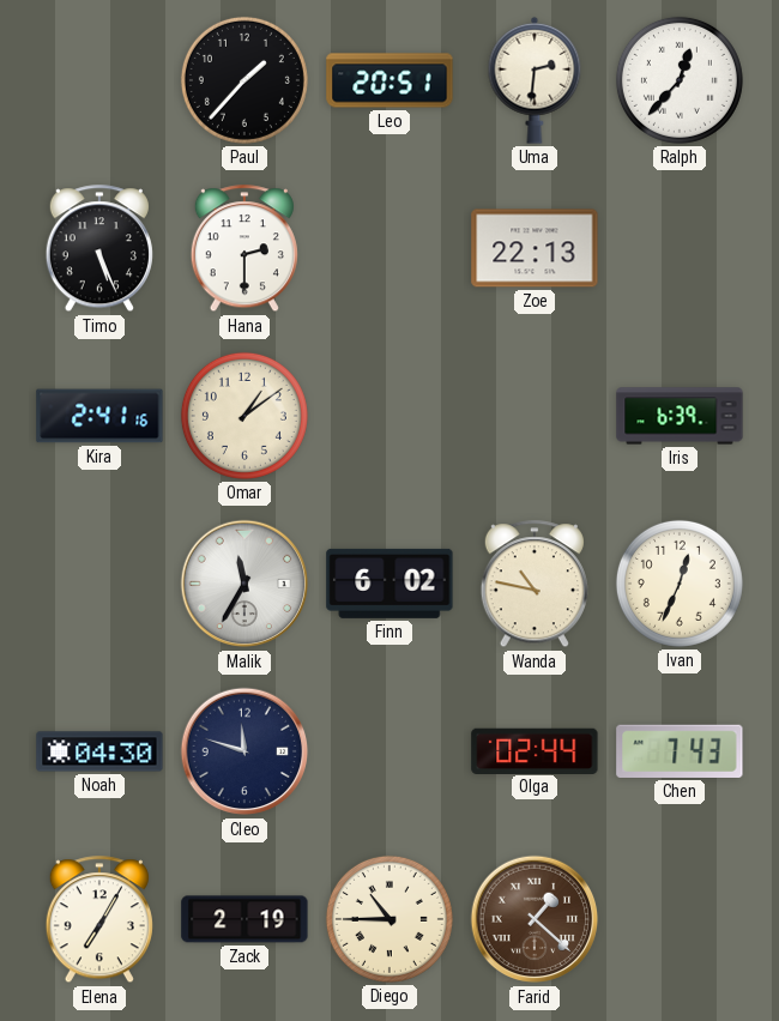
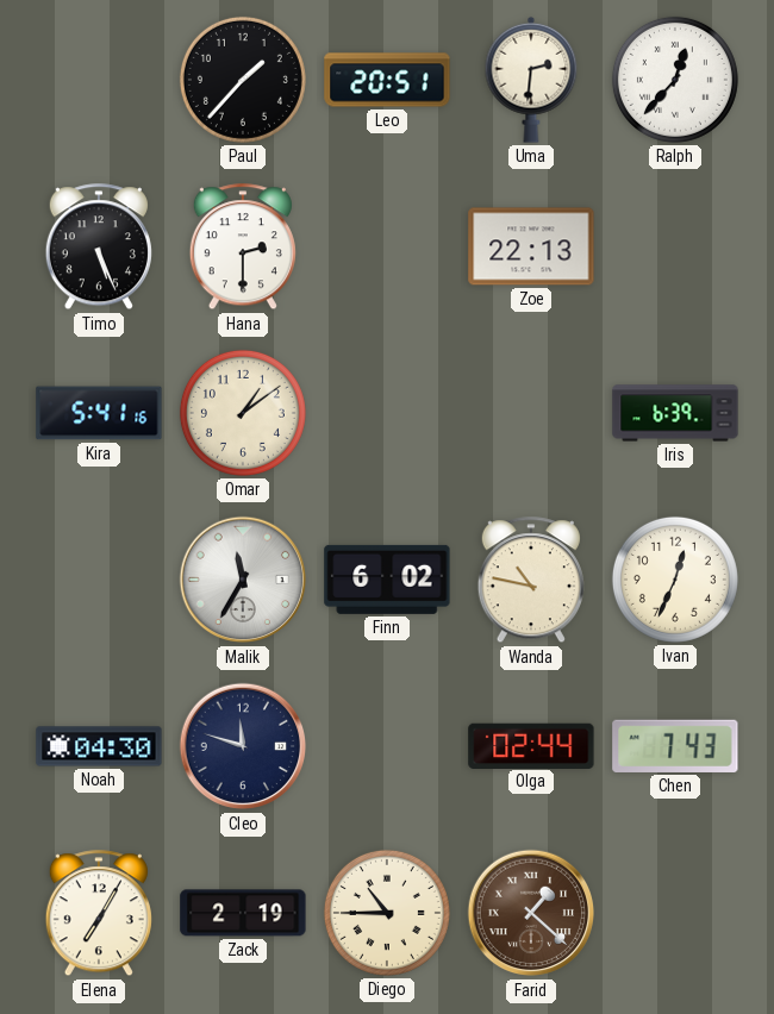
Kira: 2:41 -> 5:41 (99, 413)
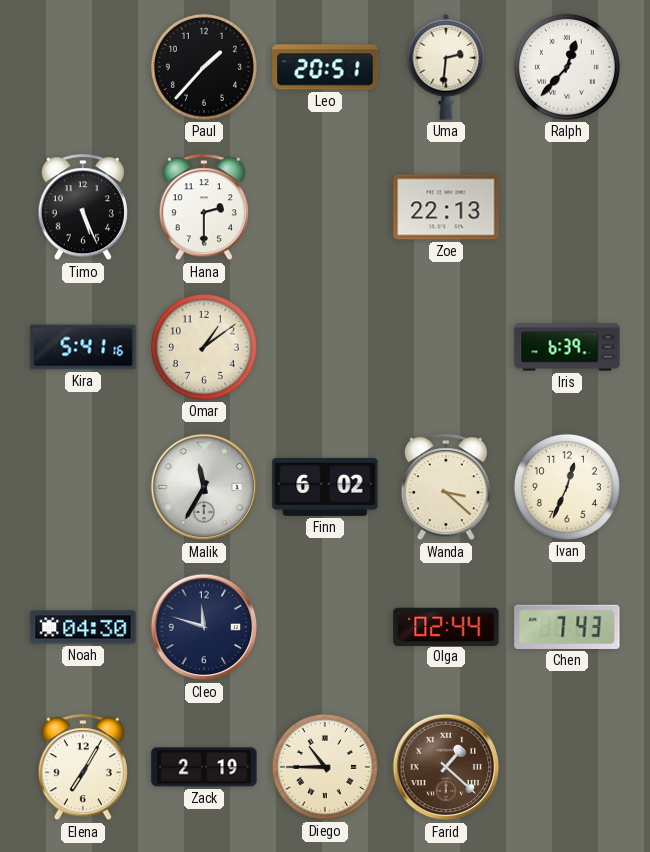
Wanda: 10:47 -> 3:22 (446, 488)
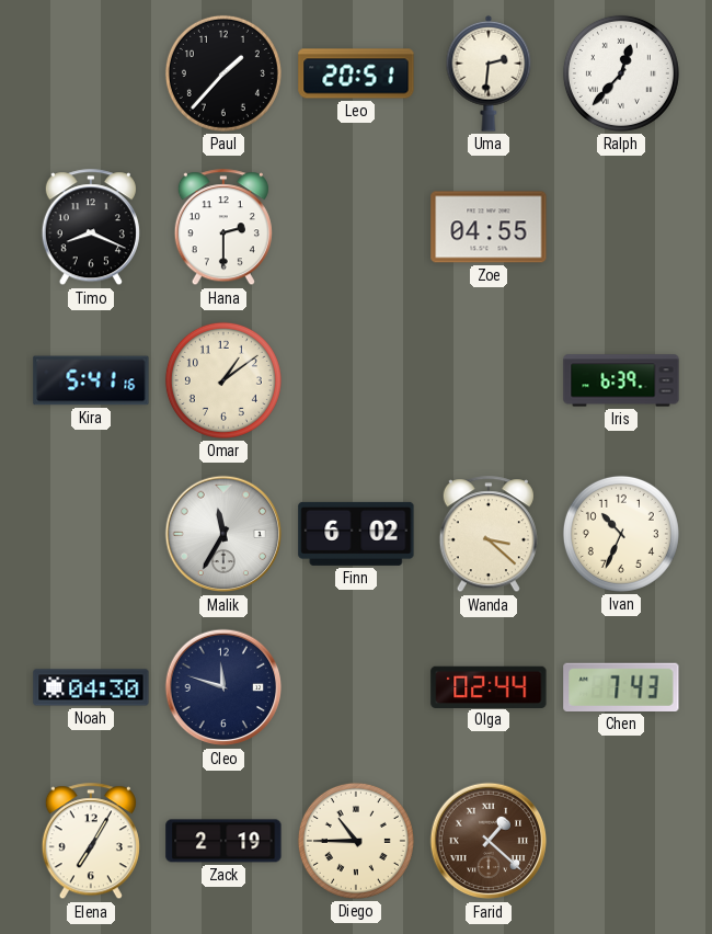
Timo: 5:26 -> 8:19 (91, 228)
Zoe: 22:13 -> 04:55 (489, 227)
Ivan: 12:34 -> 10:34 (621, 534)
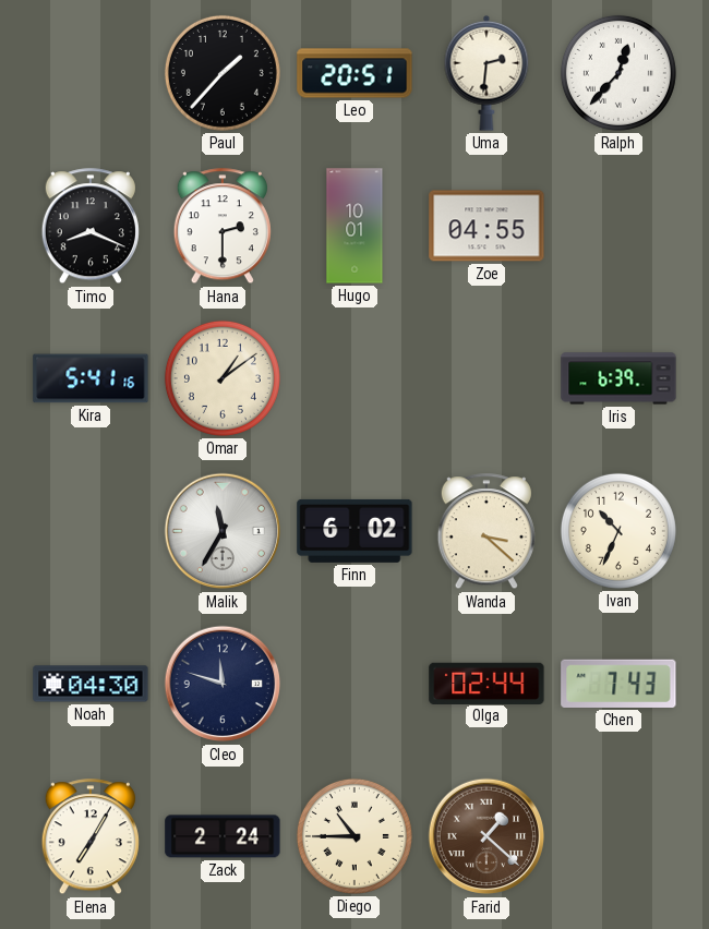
Hugo: none -> 10:01 (354, 226)
Zack: 2:19 -> 2:24 (223, 836)
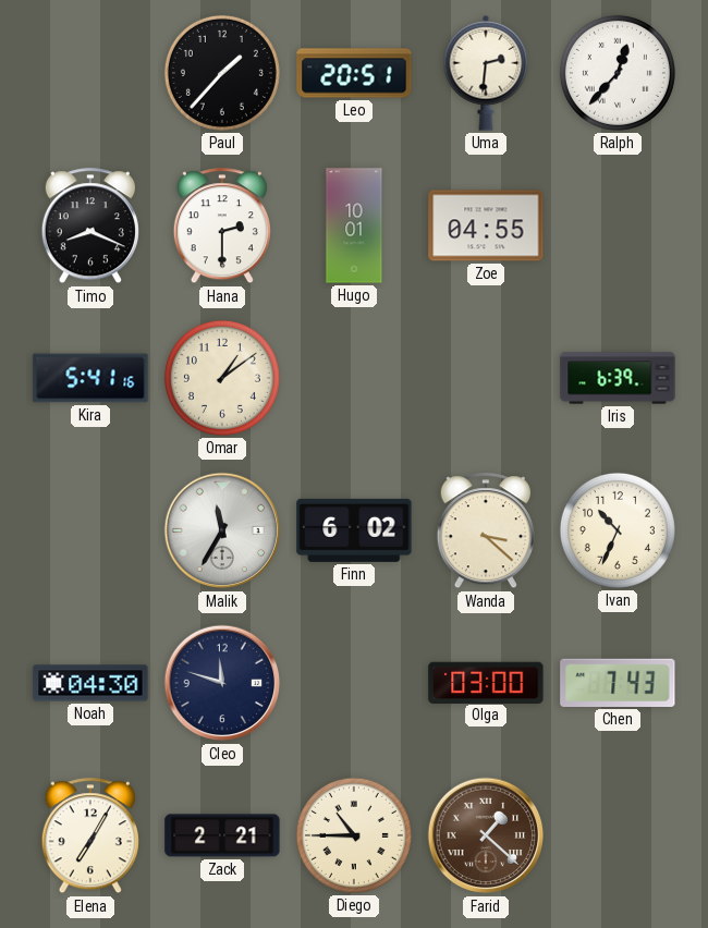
Olga: 02:44 -> 03:00 (486, 682)
Zack: 2:24 -> 2:21 (222, 835)
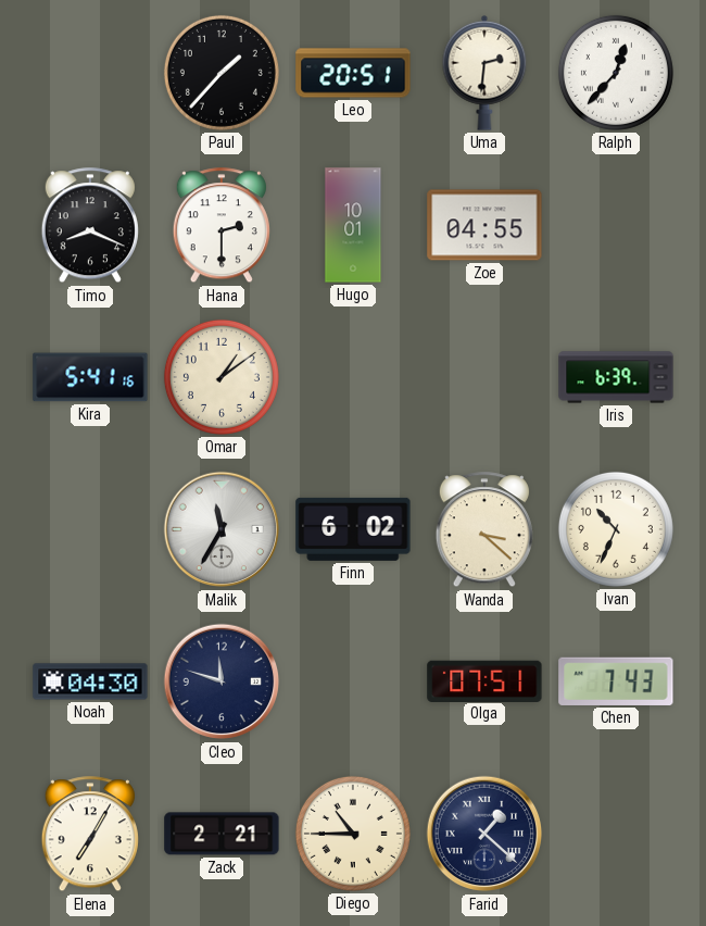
Olga: 03:00 -> 07:51 (484, 680)
Farid dial: brown -> navy (484, 834)
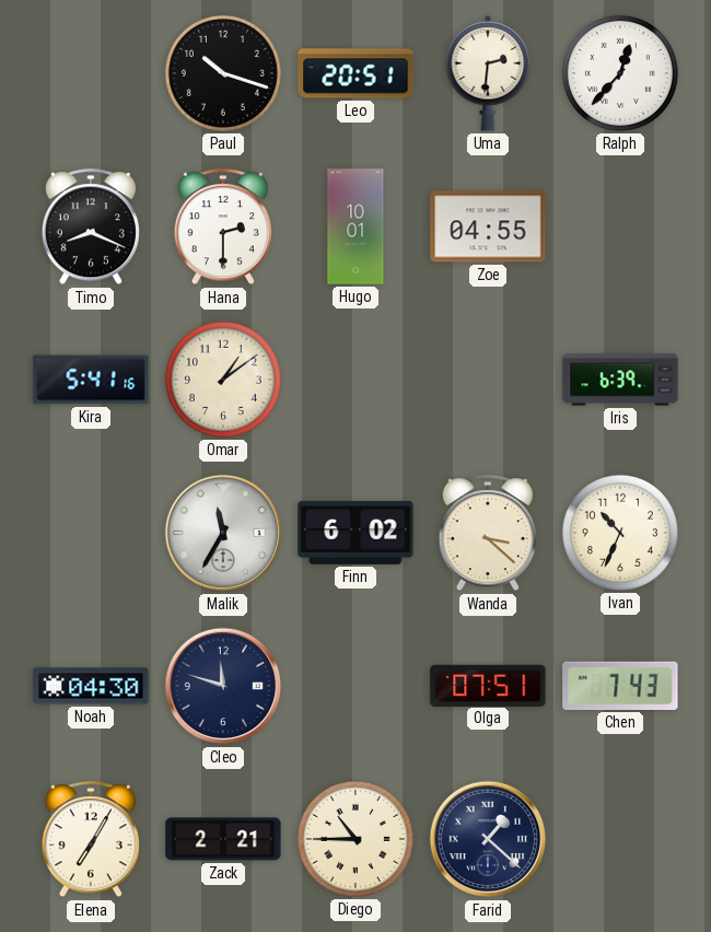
Paul: 1:37 -> 10:18 (223, 73)
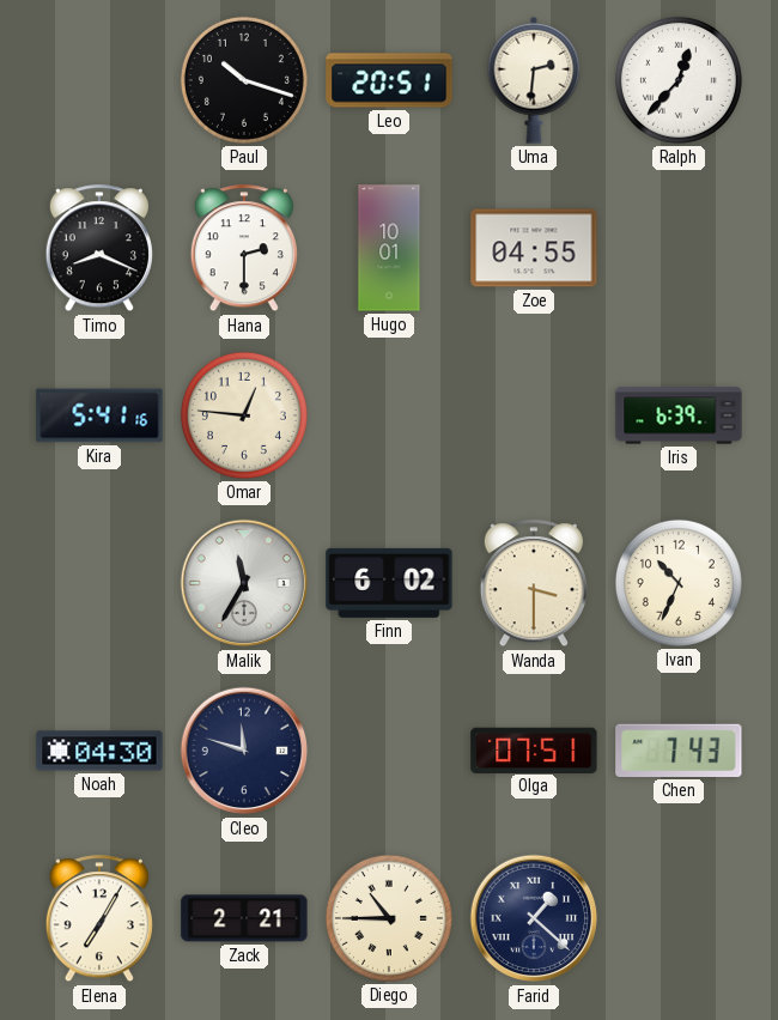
Omar: 1:09 -> 12:46 (244, 415)
Wanda: 3:22 -> 3:30 (534, 584)
